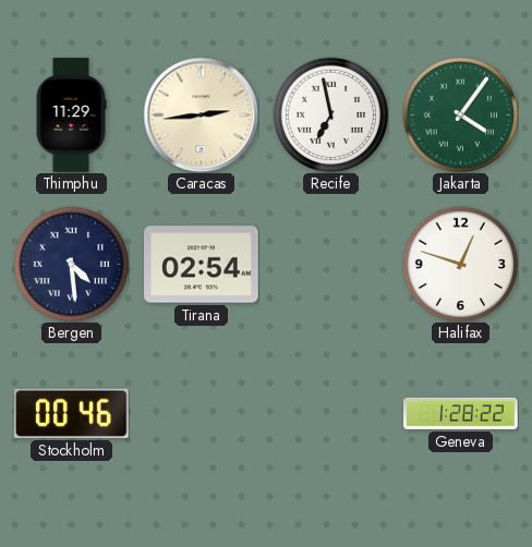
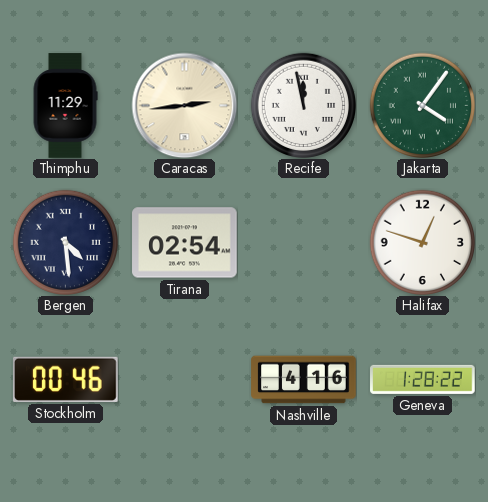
Recife: 6:58 -> 11:58 (303, 105)
Nashville: none -> 4:16 (304, 380)
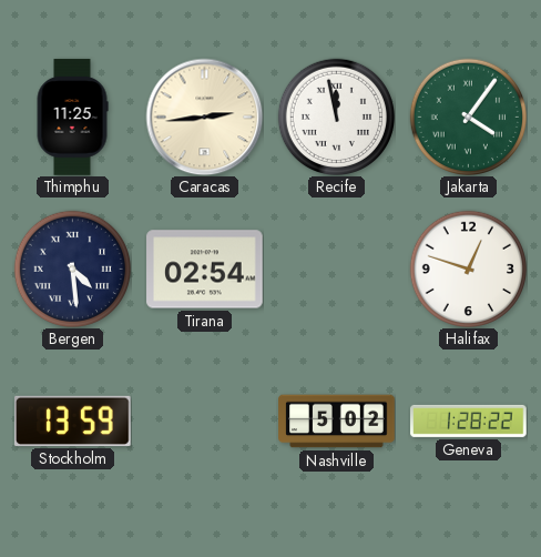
Thimphu: 11:29 -> 11:25 (72, 118)
Stockholm: 00:46 -> 13:59 (73, 421)
Nashville: 4:16 -> 5:02 (337, 422)
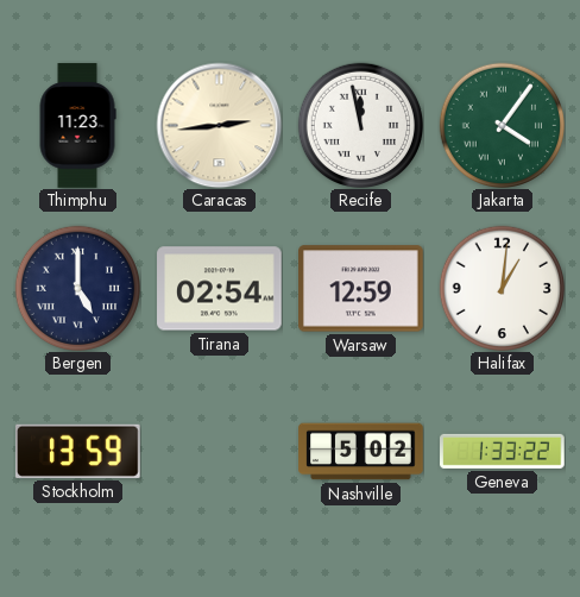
Thimphu: 11:25 -> 11:23 (77, 126)
Bergen: 4:29 -> 5:00 (77, 288)
Warsaw: none -> 12:59 (361, 289)
Halifax: 12:48 -> 1:01 (502, 288)
Geneva: 1:28 -> 1:33 (503, 451)
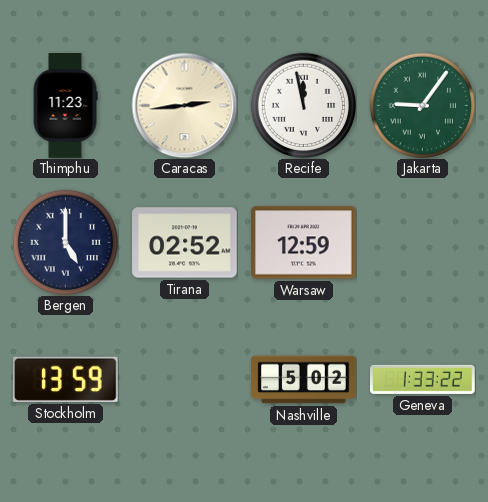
Jakarta: 4:06 -> 9:06 (422, 105)
Tirana: 02:54 -> 02:52 (185, 243)
Halifax: 1:01 -> none (502, 288)
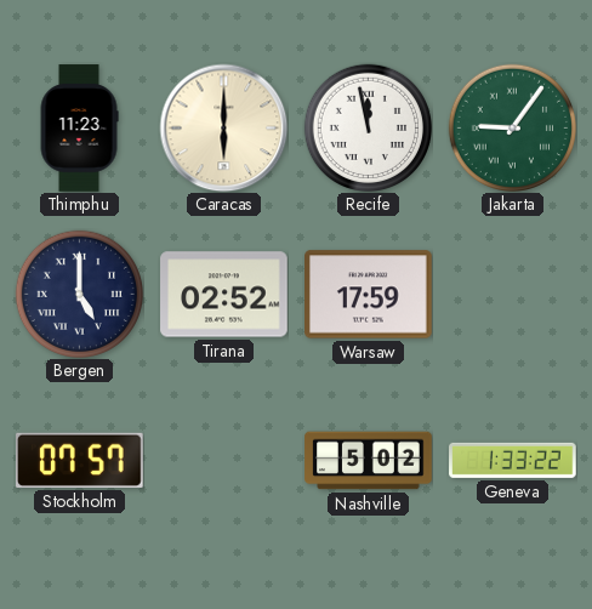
Caracas: 2:44 -> 6:00 (223, 127)
Warsaw: 12:59 -> 17:59 (369, 295)
Stockholm: 13:59 -> 07:57 (80, 460)
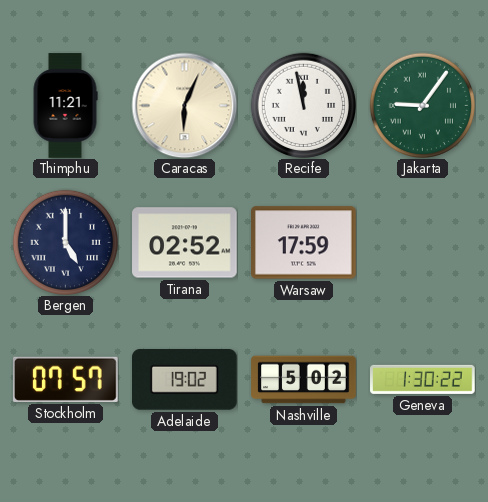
Thimphu: 11:23 -> 11:21 (65, 106)
Caracas: 6:00 -> 6:04 (184, 105)
Adelaide: none -> 19:02 (185, 380)
Geneva: 1:33 -> 1:30 (423, 379)
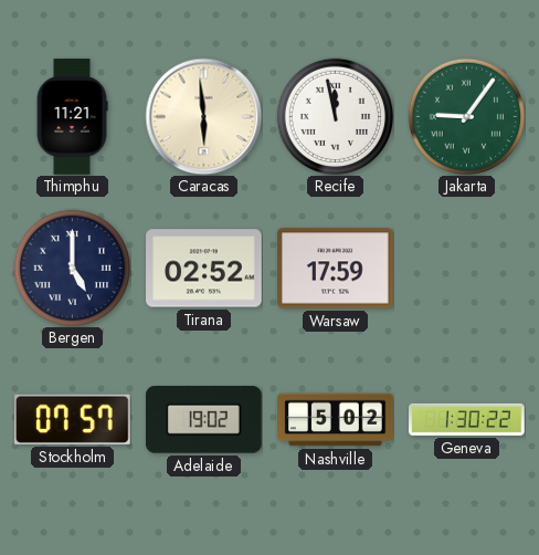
Caracas: 6:04 -> 5:59 (203, 116)
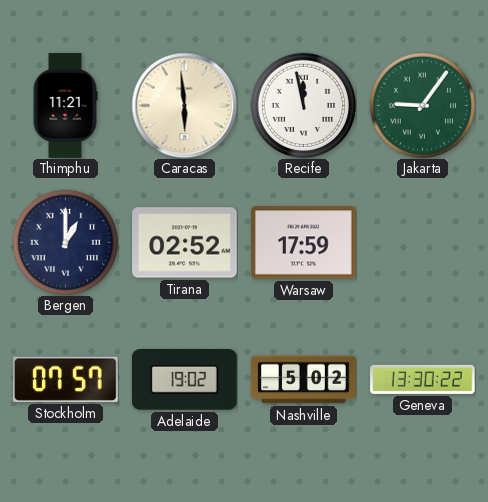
Bergen: 5:00 -> 1:00 (65, 242)
Geneva: 1:30 -> 13:30 (423, 379)
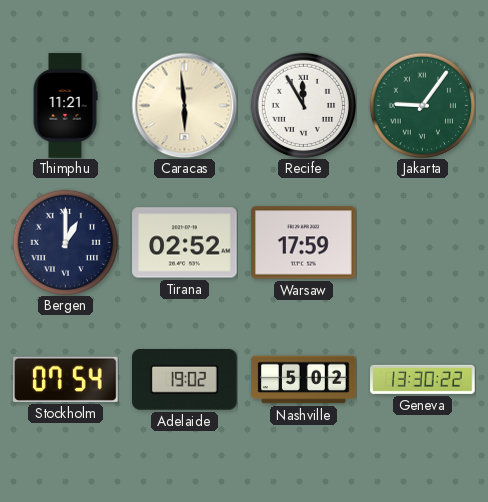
Recife: 11:58 -> 11:55 (303, 105)
Stockholm: 07:57 -> 07:54 (66, 379)
